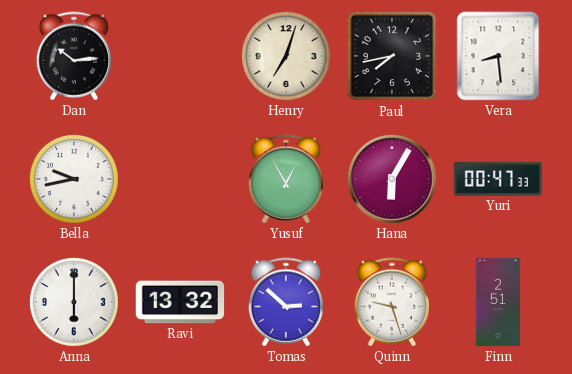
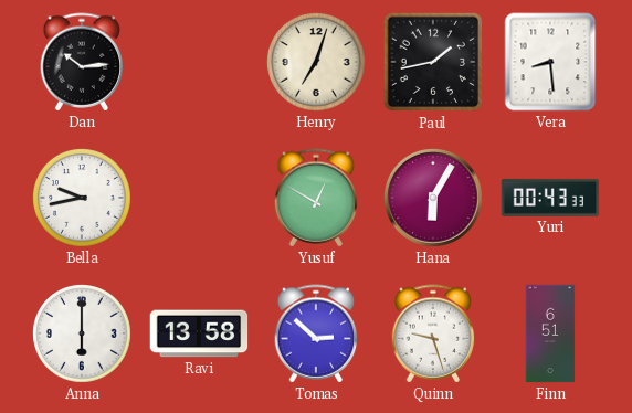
Paul: 7:43 -> 1:43 (433, 62)
Yusuf: 12:55 -> 12:50 (316, 198)
Yuri: 00:47 -> 00:43 (550, 198)
Ravi: 13:32 -> 13:58 (199, 333)
Finn: 2:51 -> 6:51 (550, 333)
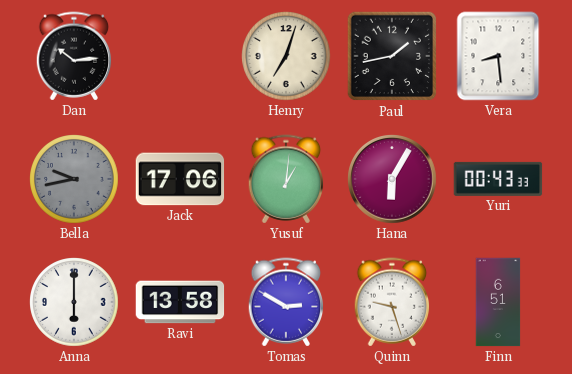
Bella dial: white -> grey (75, 180)
Jack: none -> 17:06 (180, 179)
Yusuf: 12:50 -> 1:01 (286, 179)
Tomas: 2:52 -> 2:50 (286, 302)
